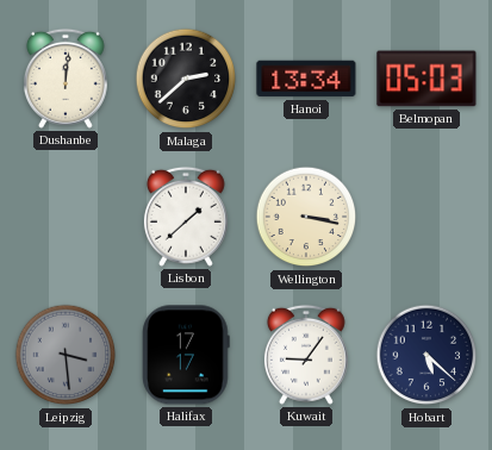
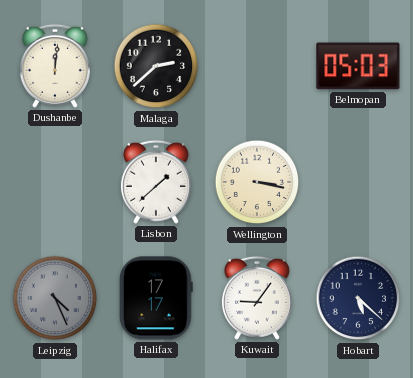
Hanoi: 13:34 -> none (306, 79)
Leipzig: 3:29 -> 4:26 (55, 298)
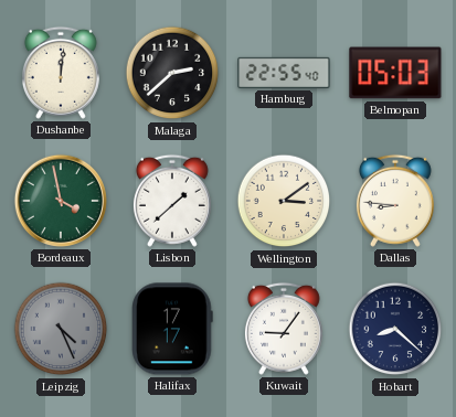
Hamburg: none -> 22:55 (284, 73)
Bordeaux: none -> 3:58 (61, 201)
Wellington: 3:17 -> 3:09 (284, 201)
Dallas: none -> 8:46 (395, 201)
Hobart: 5:22 -> 8:22 (395, 329)
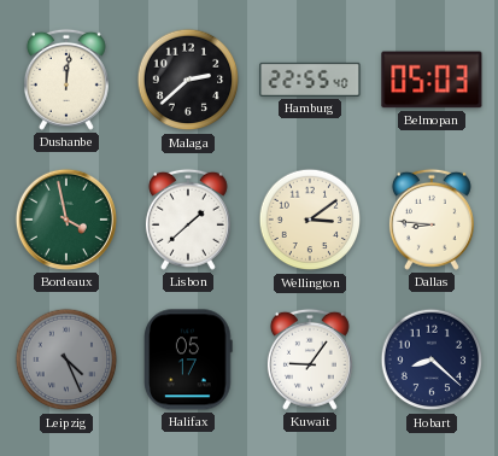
Halifax: 17:17 -> 05:17 (188, 359)
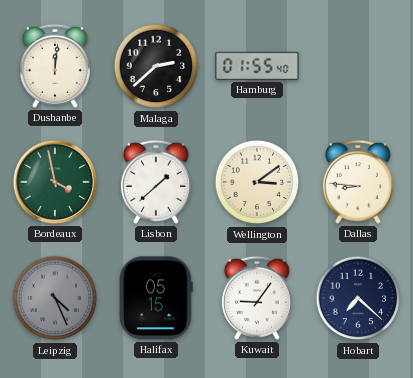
Hamburg: 22:55 -> 01:55 (257, 66)
Belmopan: 05:03 -> none (432, 80)
Halifax: 05:17 -> 05:15 (156, 298)
Hobart: 8:22 -> 7:22 (358, 298)
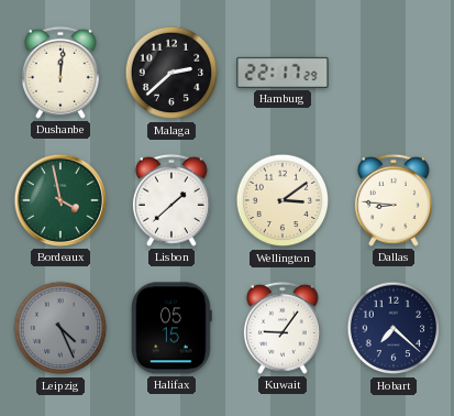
Hamburg: 01:55 -> 22:17 (283, 73)
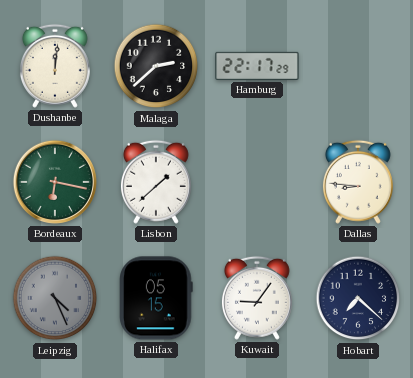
Bordeaux: 3:58 -> 6:17 (55, 182)
Wellington: 3:09 -> none (283, 200)
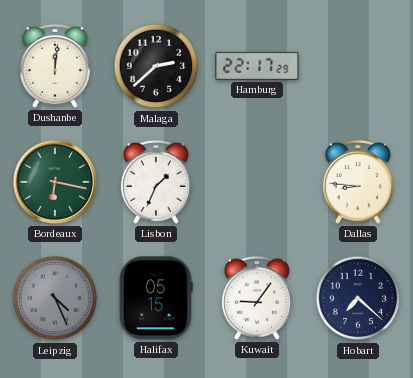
Lisbon: 1:38 -> 1:34 (156, 182)
